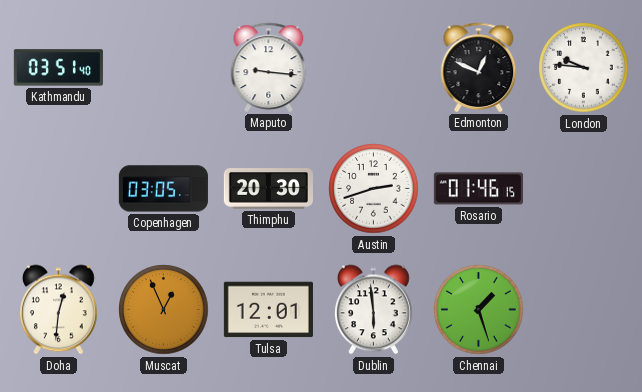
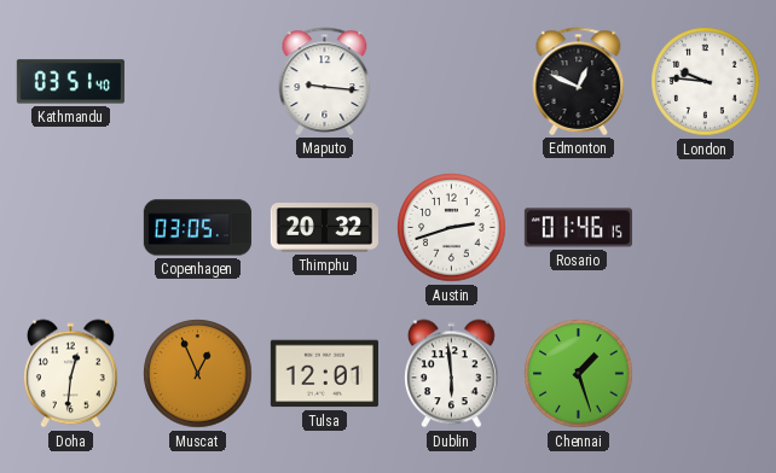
Thimphu: 20:30 -> 20:32 (324, 228)
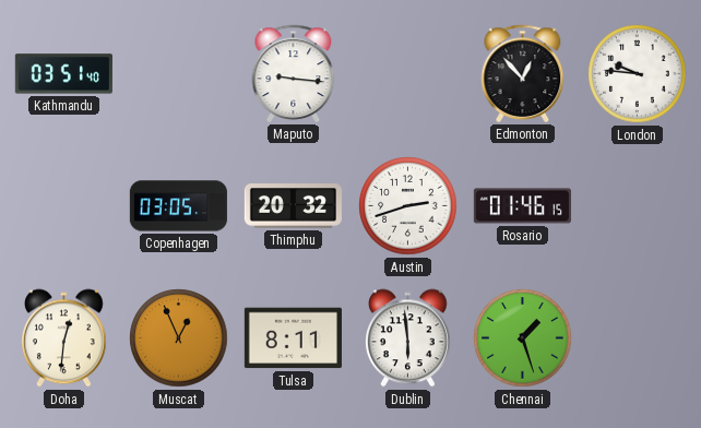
Edmonton: 12:49 -> 12:53 (523, 73)
Tulsa: 12:01 -> 8:11 (293, 338)
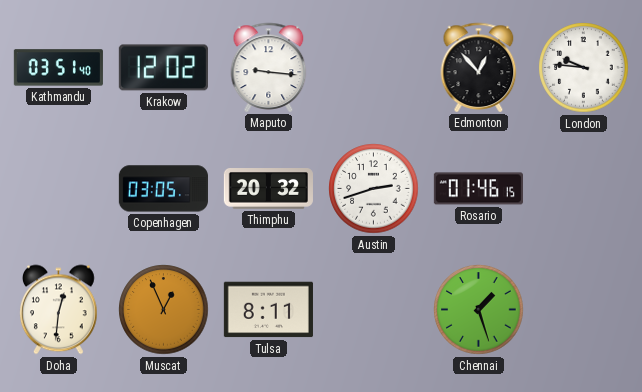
Krakow: none -> 12:02 (163, 68)
Dublin: 5:59 -> none (408, 338)
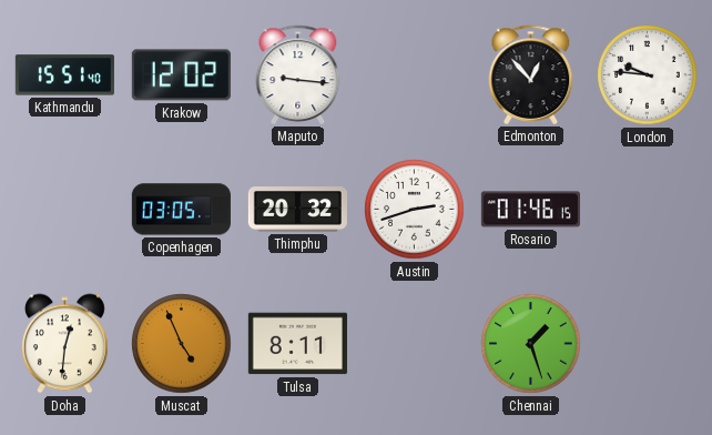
Kathmandu: 03:51 -> 15:51 (64, 75)
Muscat: 12:56 -> 4:56 (182, 344)
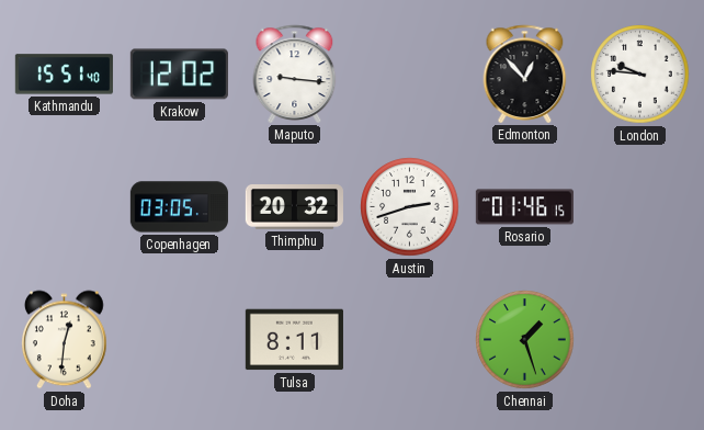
Muscat: 4:56 -> none (182, 344)
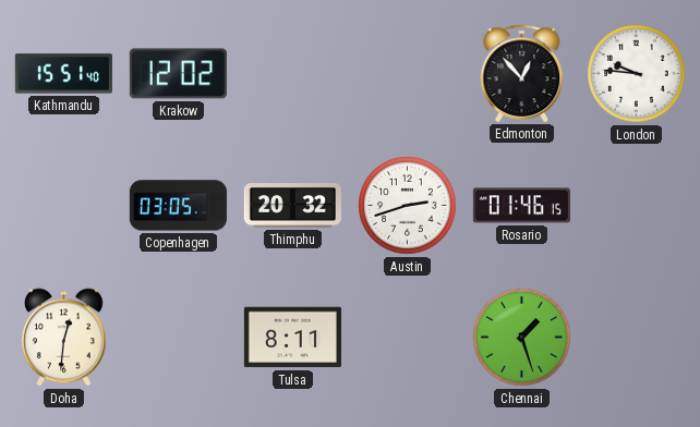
Maputo: 9:16 -> none (295, 73)
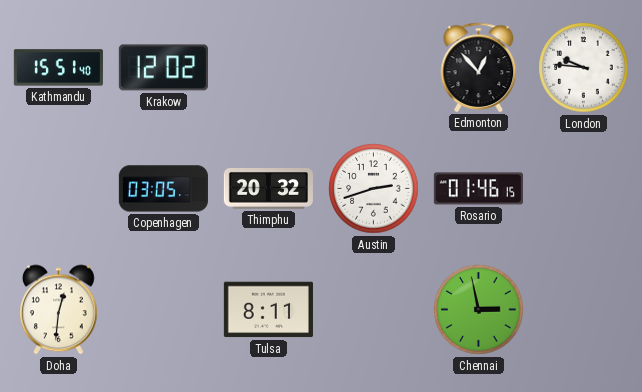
Chennai: 1:27 -> 2:58 (479, 310)
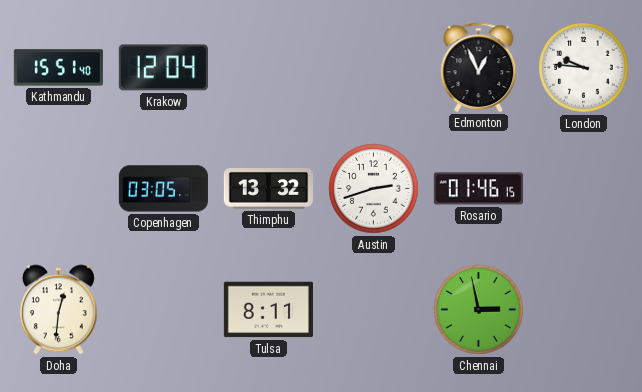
Krakow: 12:02 -> 12:04 (163, 68)
Edmonton: 12:53 -> 12:56 (479, 67)
Thimphu: 20:32 -> 13:32 (268, 189)
